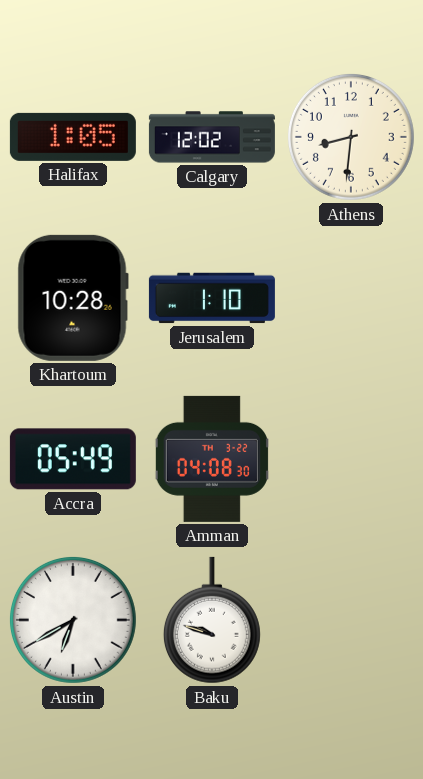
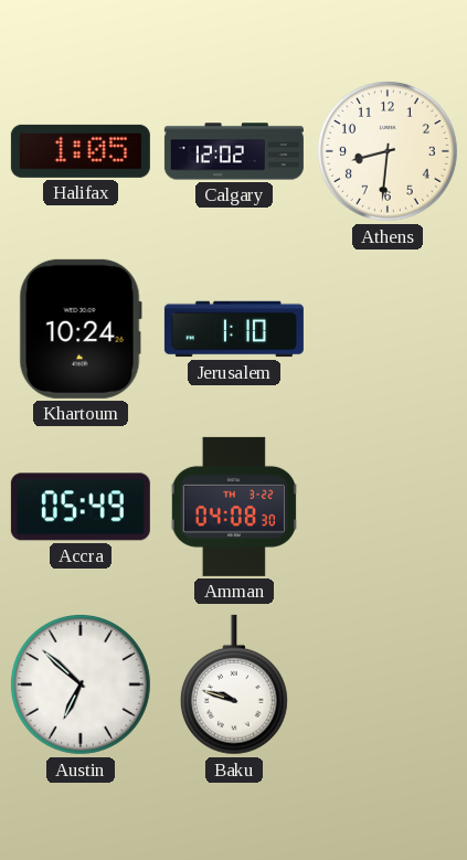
Khartoum: 10:28 -> 10:24 (81, 329)
Austin: 6:40 -> 6:52 (81, 684)
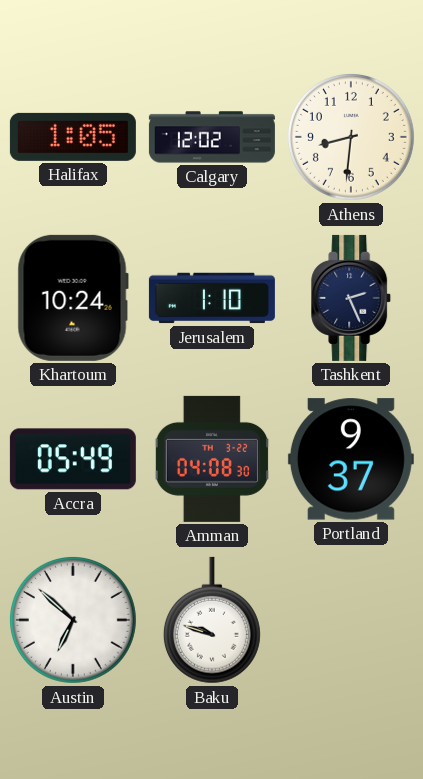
Tashkent: none -> 2:26 (352, 298)
Portland: none -> 9:37 (351, 459)
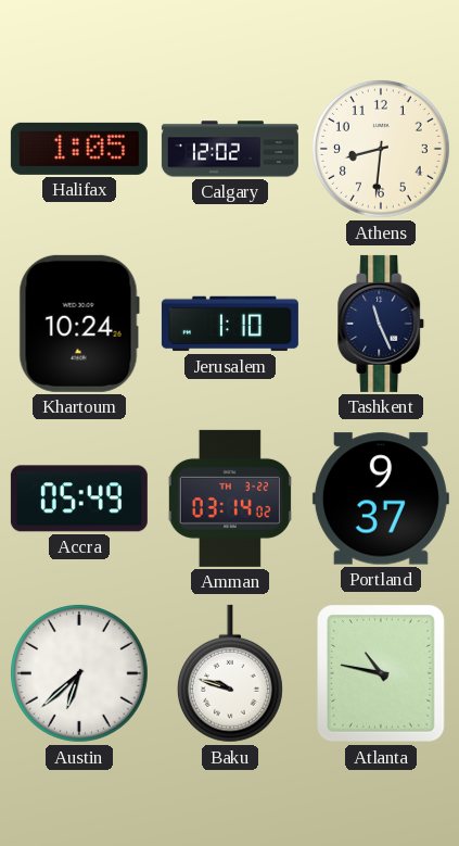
Tashkent: 2:26 -> 11:26 (382, 324)
Amman: 04:08 -> 03:14 (230, 498)
Austin: 6:52 -> 6:38 (79, 673)
Atlanta: none -> 10:47 (381, 673)
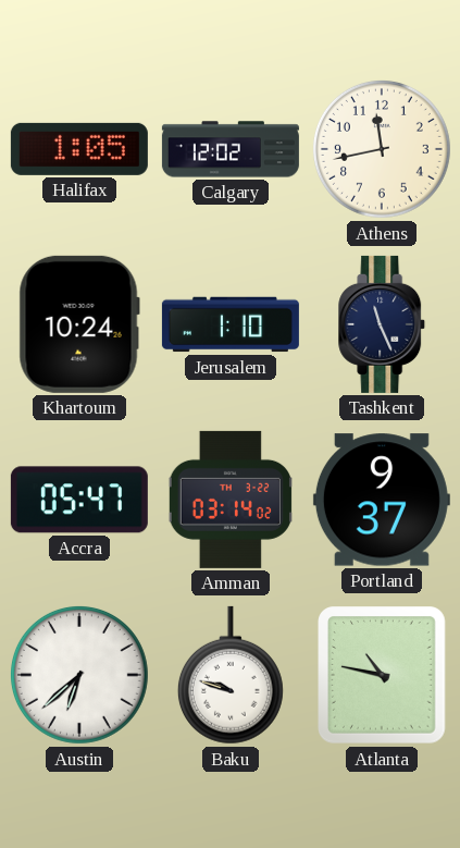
Athens: 8:31 -> 11:43 (382, 149)
Accra: 05:49 -> 05:47 (79, 500)
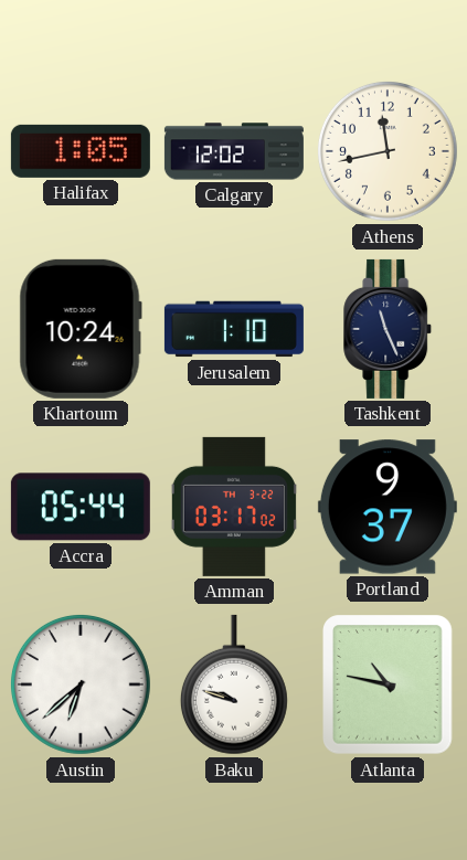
Accra: 05:47 -> 05:44 (81, 507)
Amman: 03:14 -> 03:17 (234, 507)
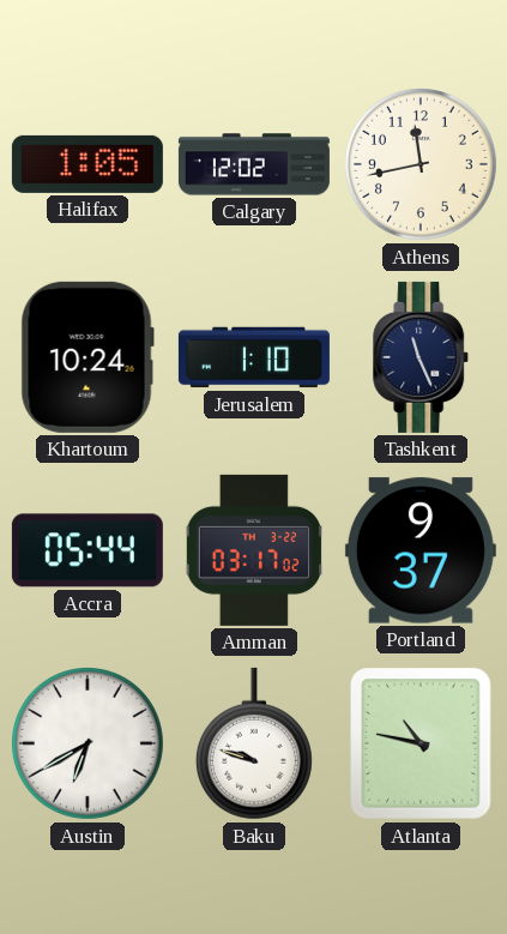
Austin: 6:38 -> 6:40 (87, 743)
